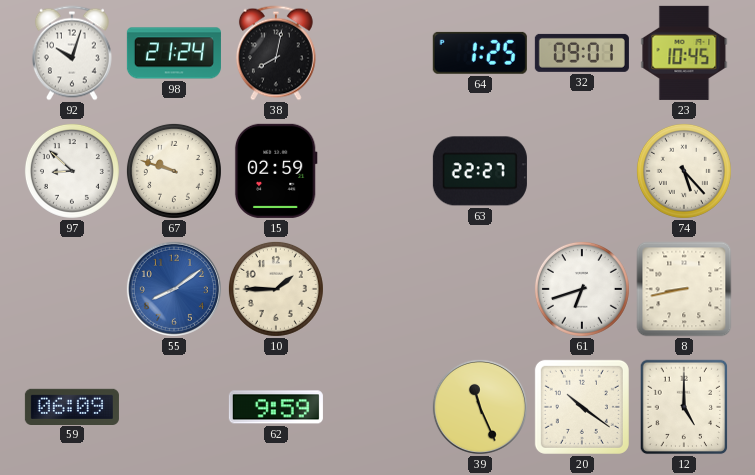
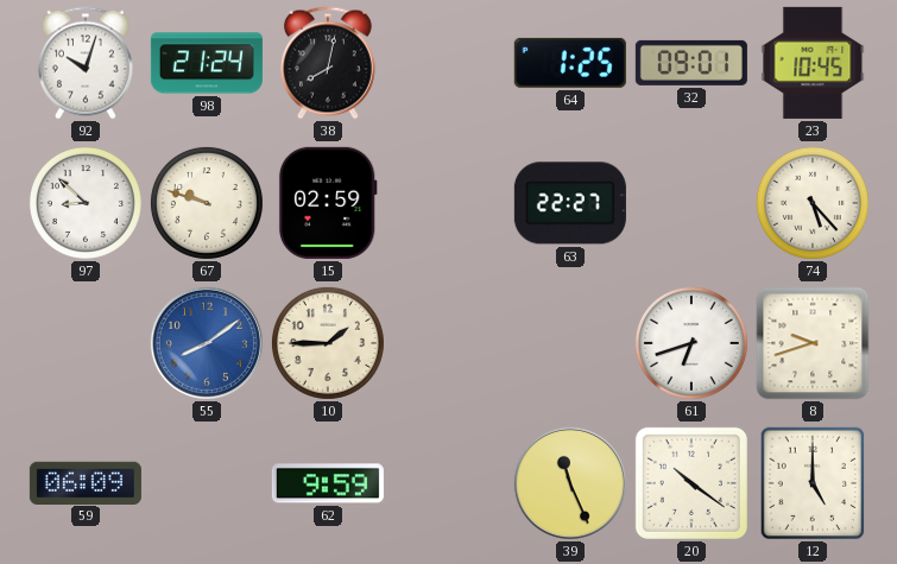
8: 8:43 -> 9:42 (813, 343)
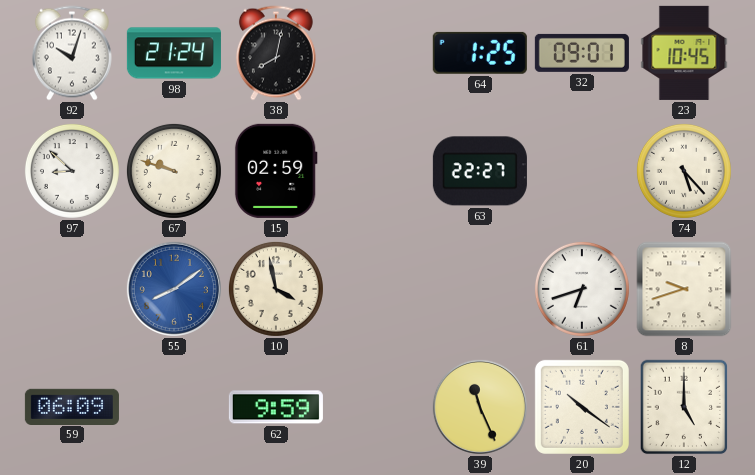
10: 1:45 -> 3:58 (276, 289)
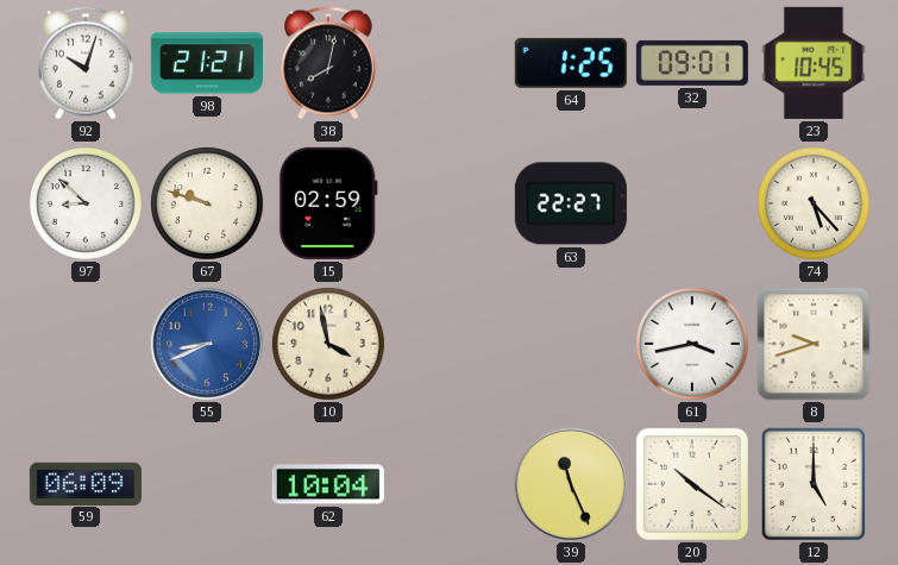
98: 21:24 -> 21:21 (207, 63)
55: 8:09 -> 8:41 (207, 344)
61: 6:42 -> 3:43 (692, 344)
62: 9:59 -> 10:04 (328, 484)
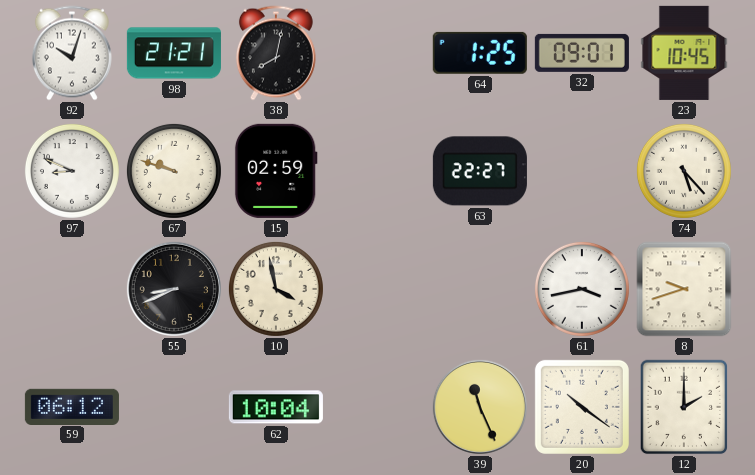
97: 8:52 -> 8:49 (72, 171)
55 dial: blue -> black (174, 289)
59: 06:09 -> 06:12 (72, 406)
12: 5:00 -> 2:00 (684, 407)
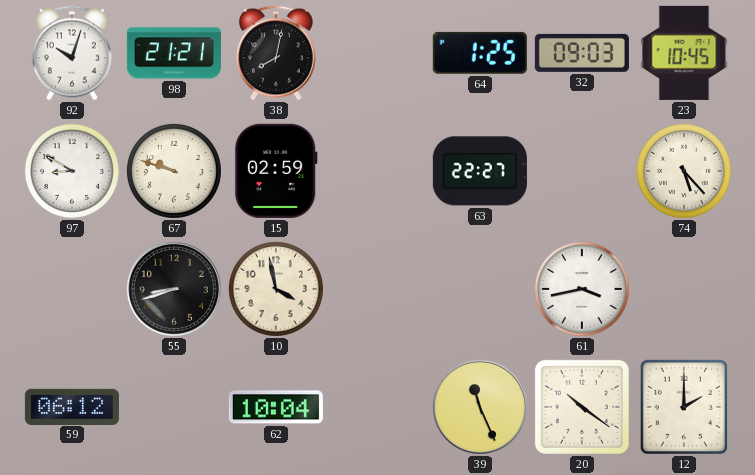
32: 09:01 -> 09:03 (582, 53)
97: 8:49 -> 8:50 (72, 171)
55: 8:41 -> 8:42 (174, 289)
8: 9:42 -> none (684, 289)
